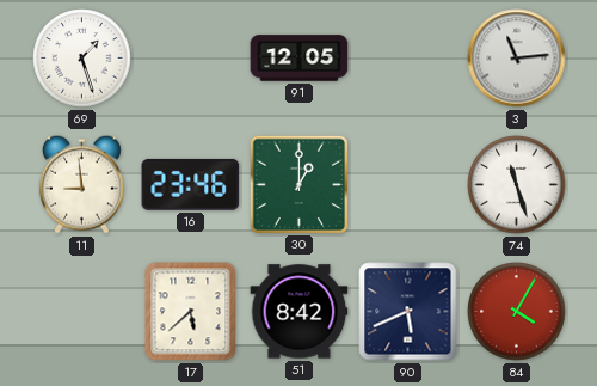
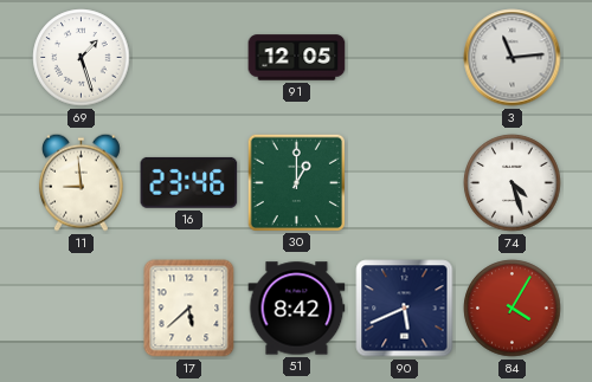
74: 11:27 -> 4:27 (513, 183)
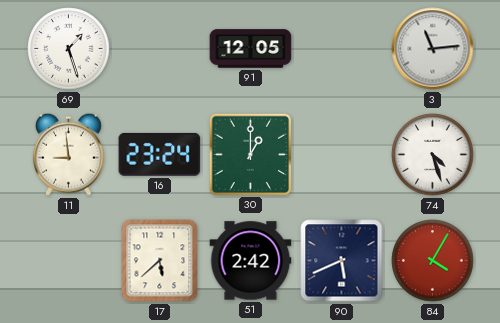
16: 23:46 -> 23:24 (160, 154)
51: 8:42 -> 2:42 (251, 261)
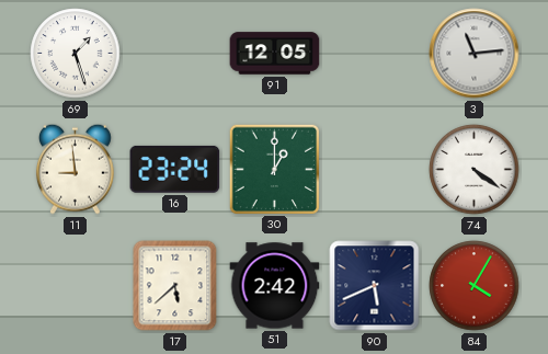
74: 4:27 -> 4:21 (475, 170)
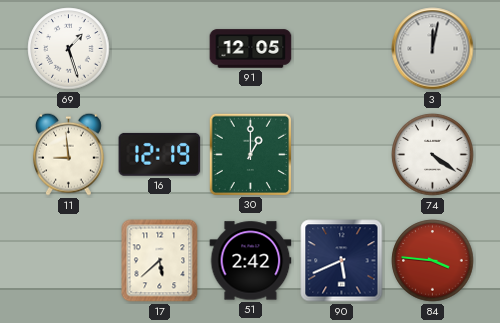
3: 11:14 -> 12:02 (433, 49)
16: 23:24 -> 12:19 (160, 154)
84: 4:05 -> 3:46 (433, 261)
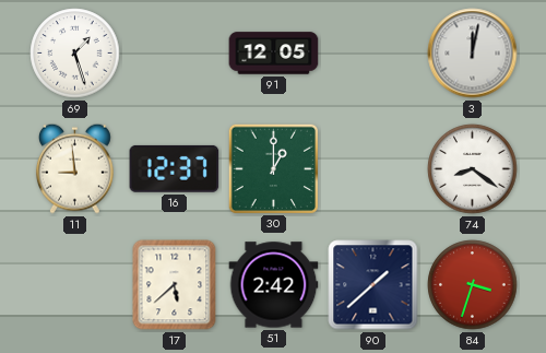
16: 12:19 -> 12:37 (175, 168)
74: 4:21 -> 8:21 (473, 169)
90: 5:41 -> 1:38 (373, 285)
84: 3:46 -> 3:33 (473, 285)
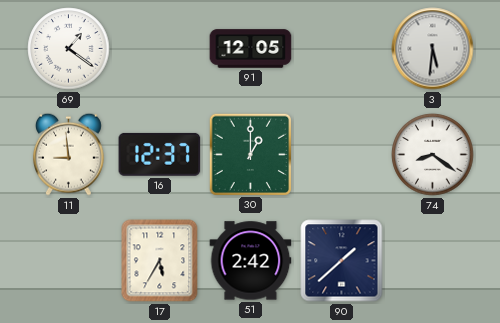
69: 1:27 -> 1:21 (69, 49)
3: 12:02 -> 5:31 (433, 49)
17: 5:38 -> 5:35 (160, 261)
84: 3:33 -> none (473, 285)
